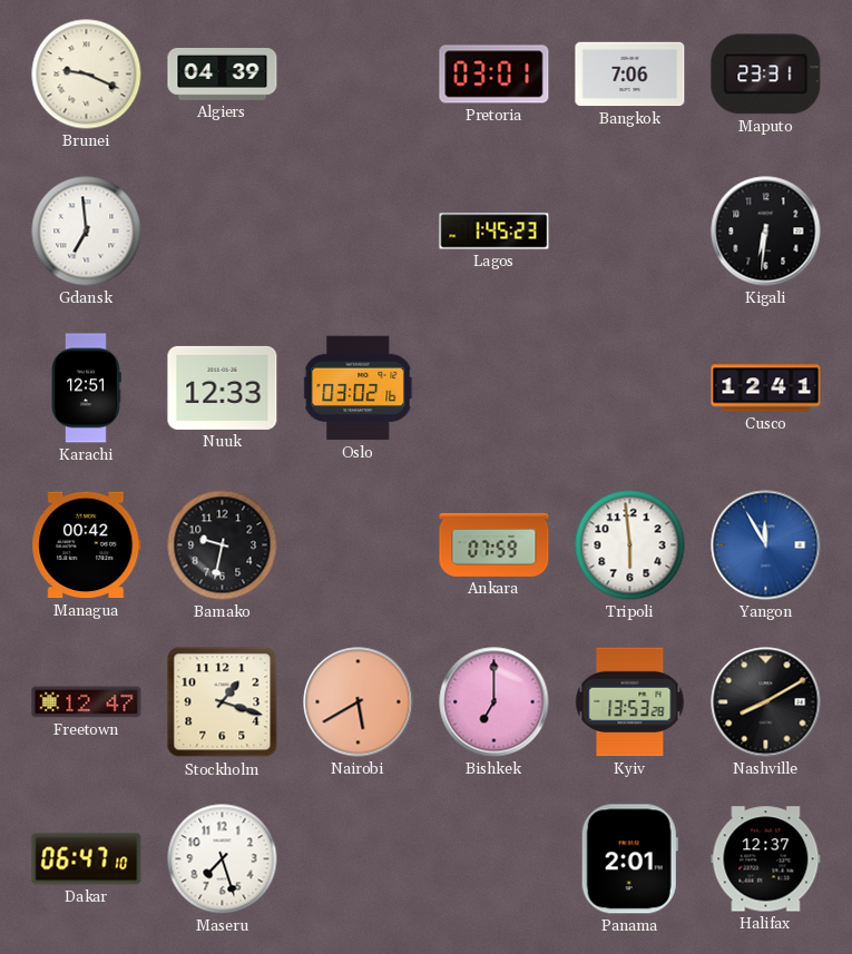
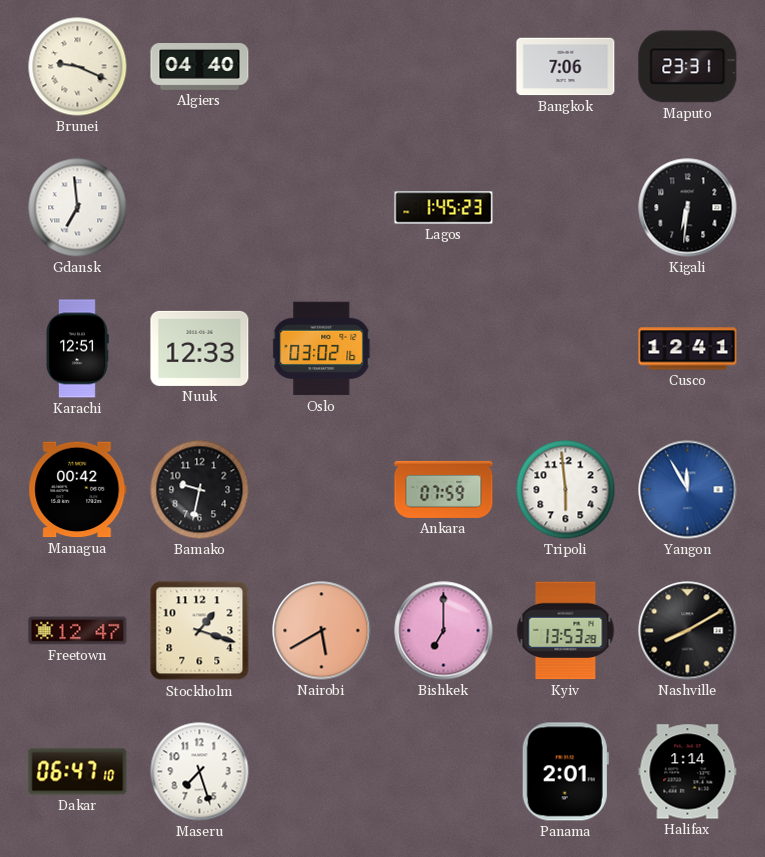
Algiers: 04:39 -> 04:40 (200, 67)
Pretoria: 03:01 -> none (494, 75)
Halifax: 12:37 -> 1:14 (688, 772)
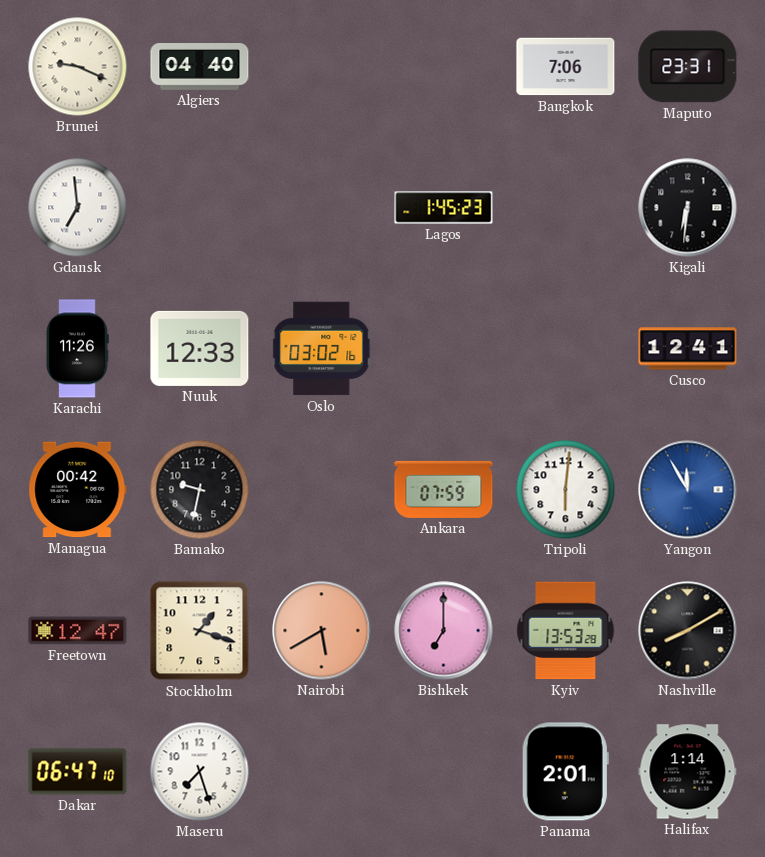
Karachi: 12:51 -> 11:26 (77, 349)
Tripoli: 5:59 -> 6:01 (566, 490)
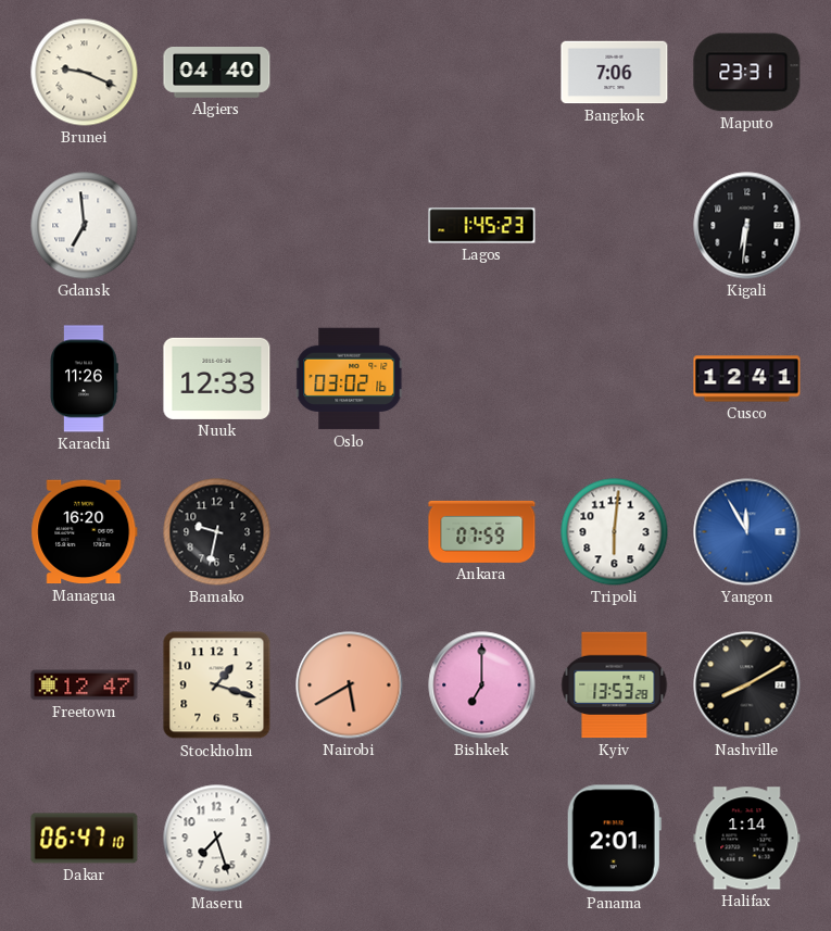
Managua: 00:42 -> 16:20 (85, 532)
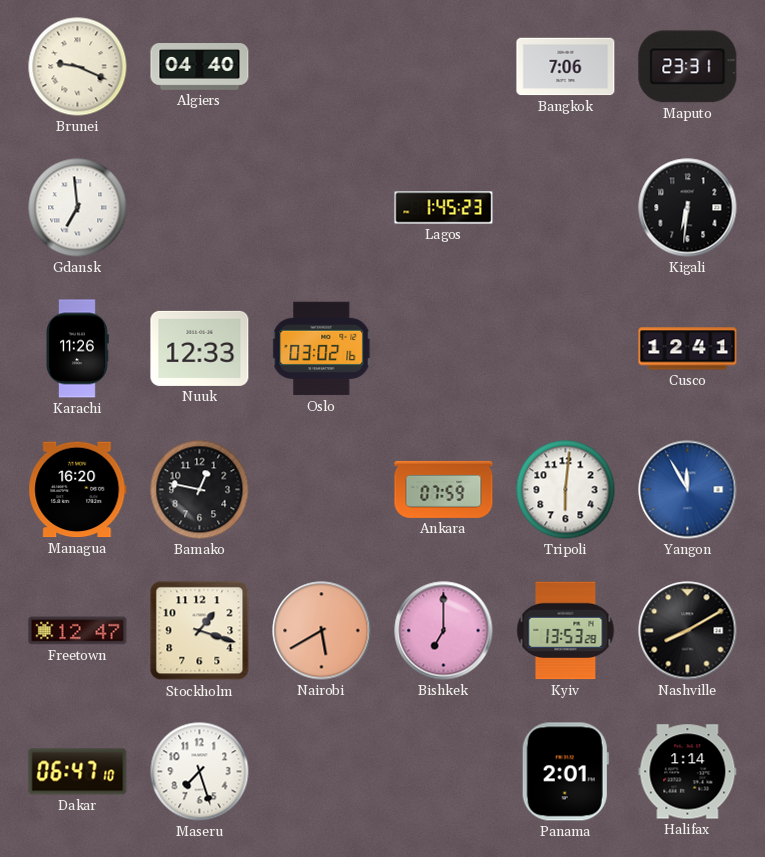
Bamako: 9:32 -> 12:47 (200, 490)
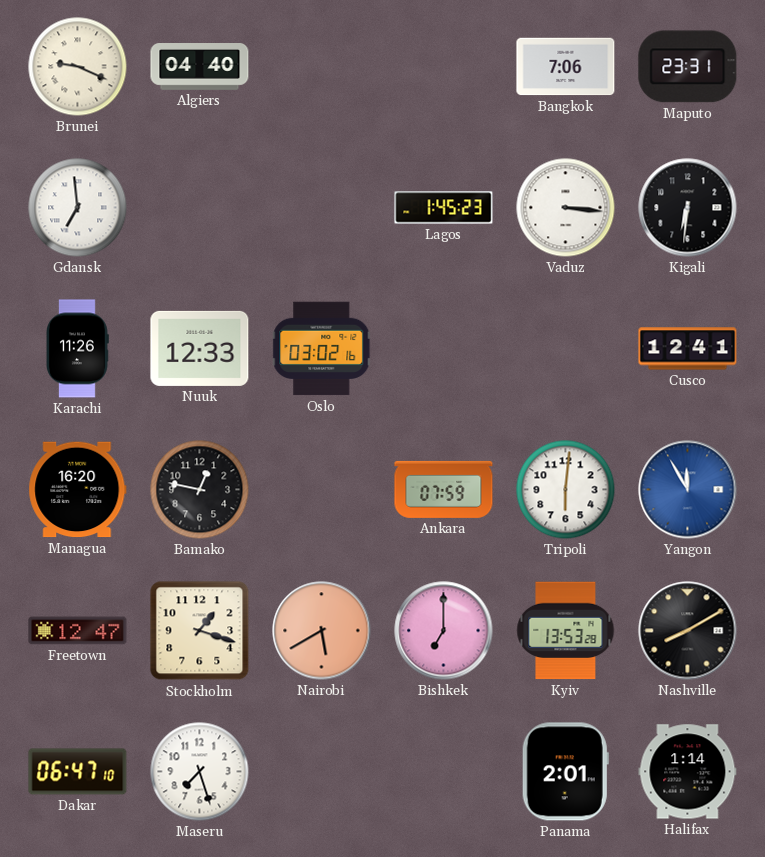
Vaduz: none -> 3:16 (566, 208)
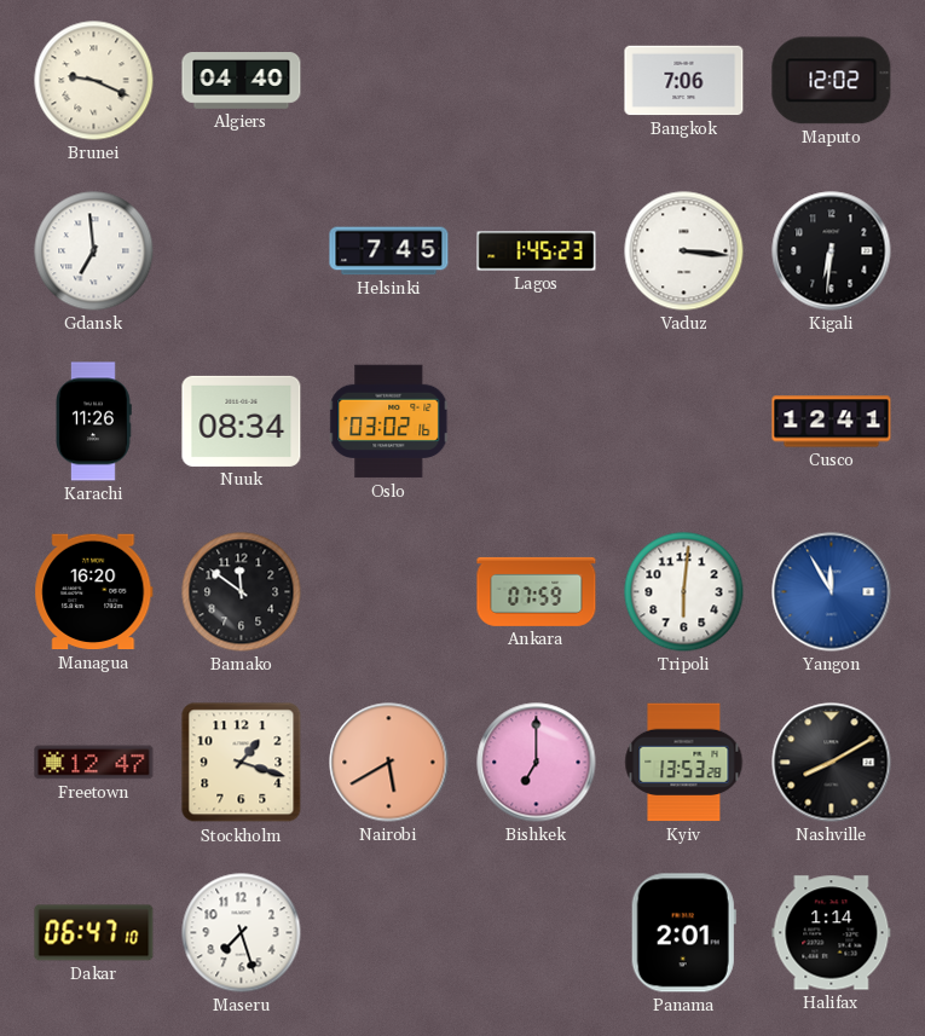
Maputo: 23:31 -> 12:02 (832, 81)
Helsinki: none -> 7:45 (389, 251)
Nuuk: 12:33 -> 08:34 (242, 421)
Bamako: 12:47 -> 11:51 (242, 592)
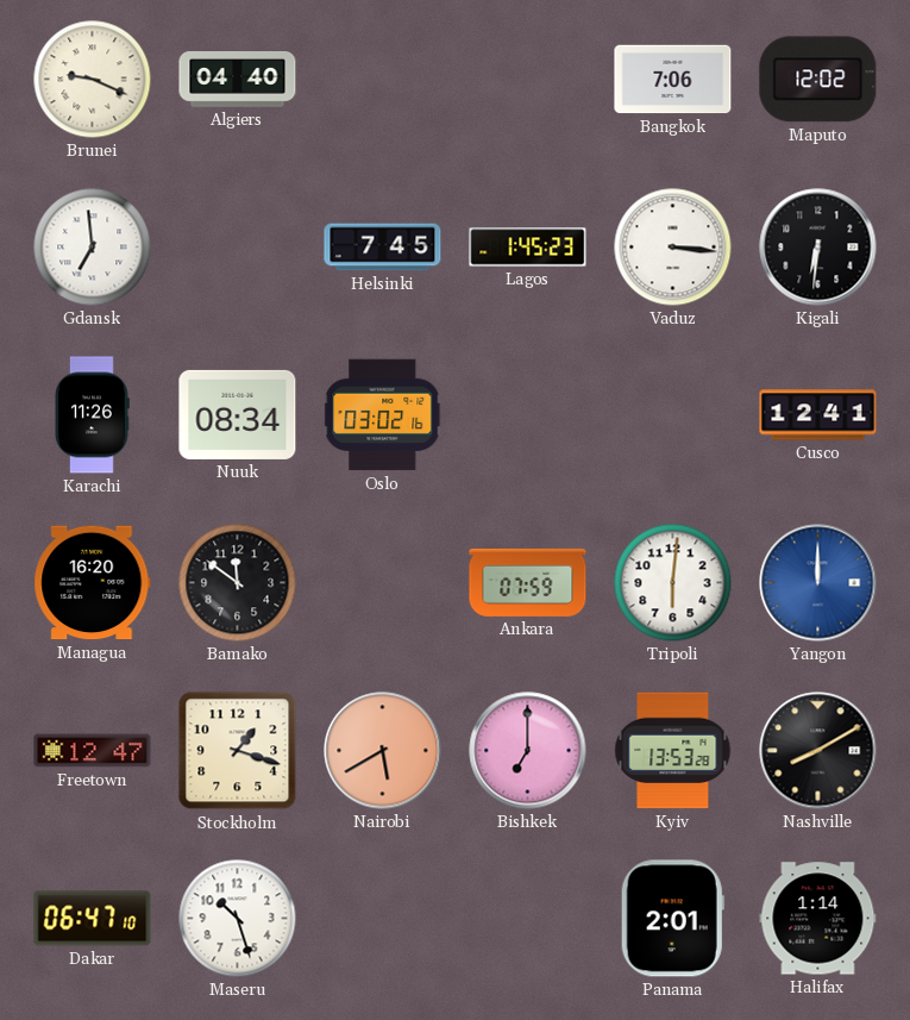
Yangon: 11:55 -> 12:00 (818, 583)
Maseru: 7:27 -> 10:27 (238, 919)
